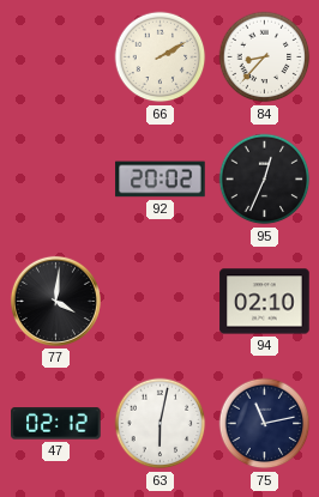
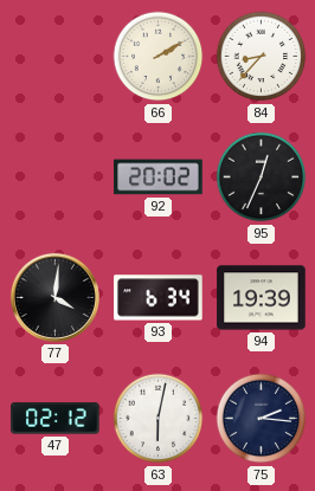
93: none -> 6:34 (159, 298)
94: 02:10 -> 19:39 (262, 298)
75: 11:13 -> 2:16 (262, 419)
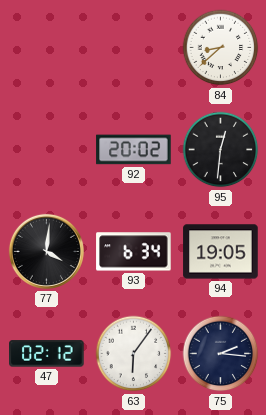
66: 2:10 -> none (159, 57)
84: 8:37 -> 8:38 (221, 48)
95: 12:34 -> 12:31 (221, 150)
94: 19:39 -> 19:05 (221, 252)
63: 6:02 -> 6:06 (134, 354)
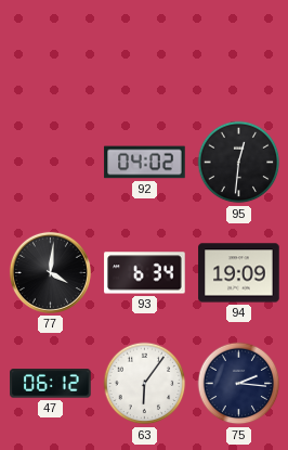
84: 8:38 -> none (221, 48)
92: 20:02 -> 04:02 (145, 163)
94: 19:05 -> 19:09 (239, 273)
47: 02:12 -> 06:12 (51, 384)
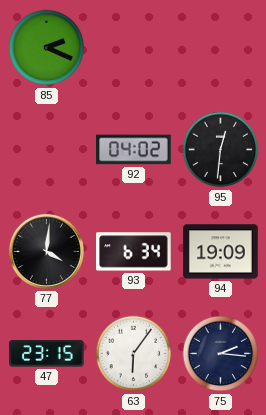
85: none -> 2:19 (47, 48)
47: 06:12 -> 23:15 (47, 354)
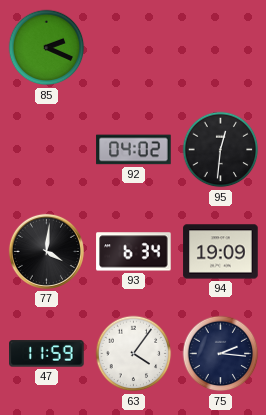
47: 23:15 -> 11:59 (47, 354)
63: 6:06 -> 4:06 (134, 354)
